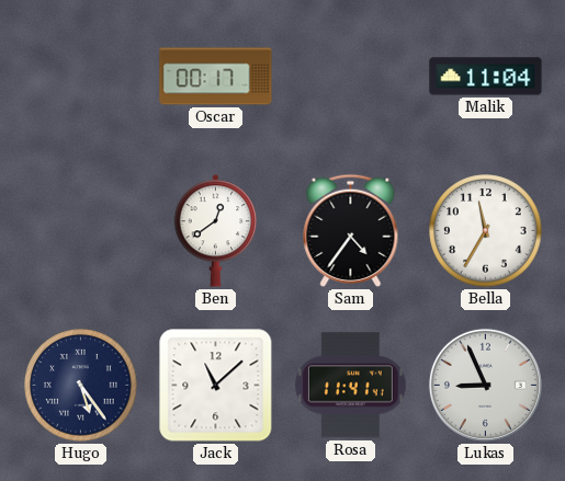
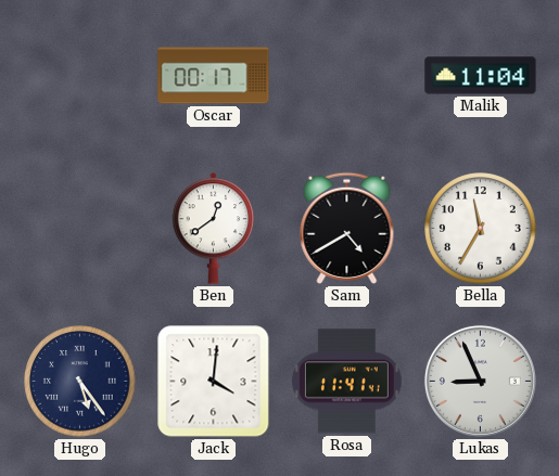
Sam: 4:36 -> 4:40 (347, 228)
Jack: 11:08 -> 4:01 (214, 382)
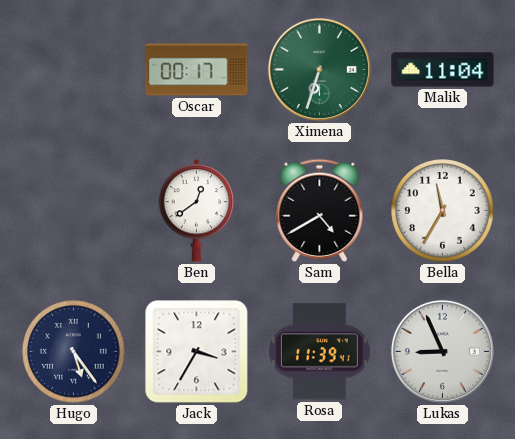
Ximena: none -> 6:33 (319, 69)
Jack: 4:01 -> 3:35 (197, 352)
Rosa: 11:41 -> 11:39 (319, 352)
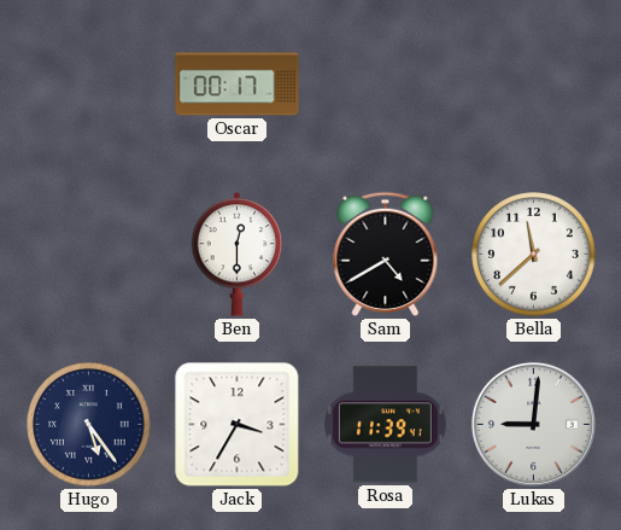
Ximena: 6:33 -> none (319, 69)
Malik: 11:04 -> none (443, 70)
Ben: 12:39 -> 12:30 (238, 255)
Bella: 11:35 -> 11:38 (534, 255)
Lukas: 8:56 -> 9:01 (533, 424)
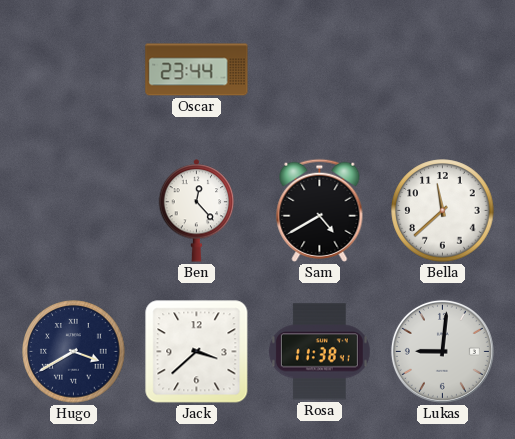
Oscar: 00:17 -> 23:44 (197, 70)
Ben: 12:30 -> 12:23 (197, 211)
Hugo: 5:24 -> 3:40 (74, 352)
Jack: 3:35 -> 3:38 (197, 352)
Rosa: 11:39 -> 11:38 (319, 352)
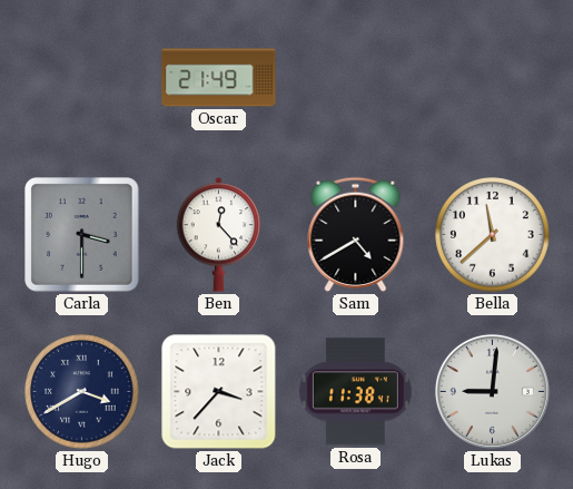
Oscar: 23:44 -> 21:49 (219, 78)
Carla: none -> 3:30 (82, 235)
Jack: 3:38 -> 3:37 (219, 392)
